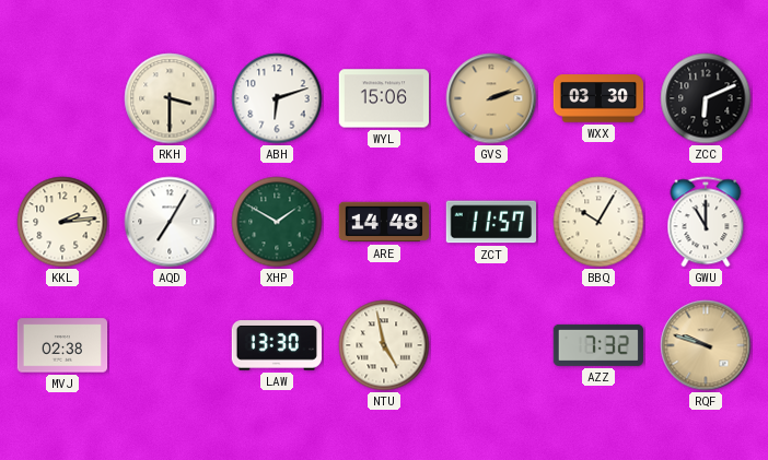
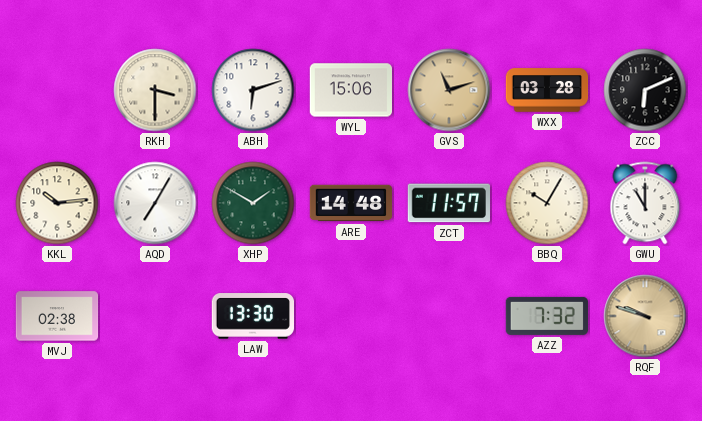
GVS: 2:12 -> 11:12 (449, 90)
WXX: 03:30 -> 03:28 (547, 90)
KKL: 2:14 -> 10:14 (57, 203)
NTU: 4:58 -> none (384, 345)
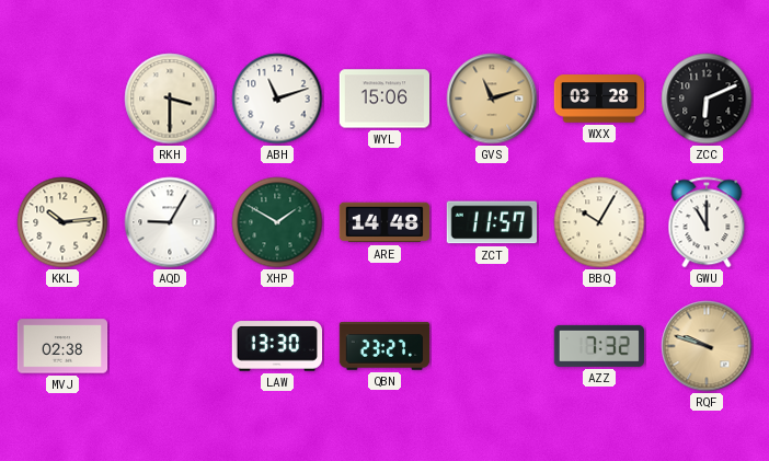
ABH: 6:12 -> 11:12 (277, 99)
AQD: 7:05 -> 9:05 (170, 222)
QBN: none -> 23:27 (384, 346)
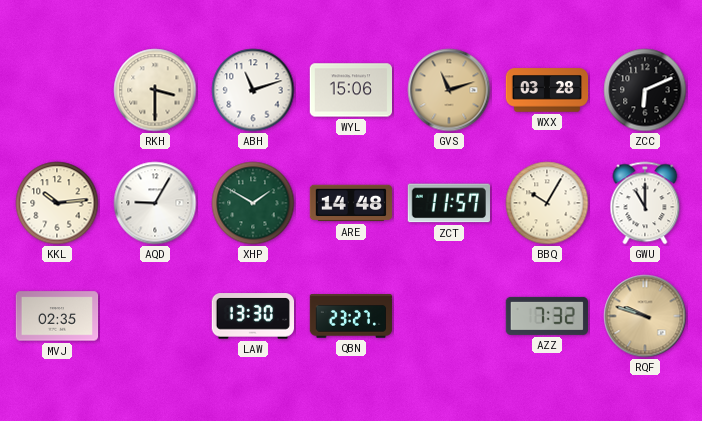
MVJ: 02:38 -> 02:35 (57, 316)
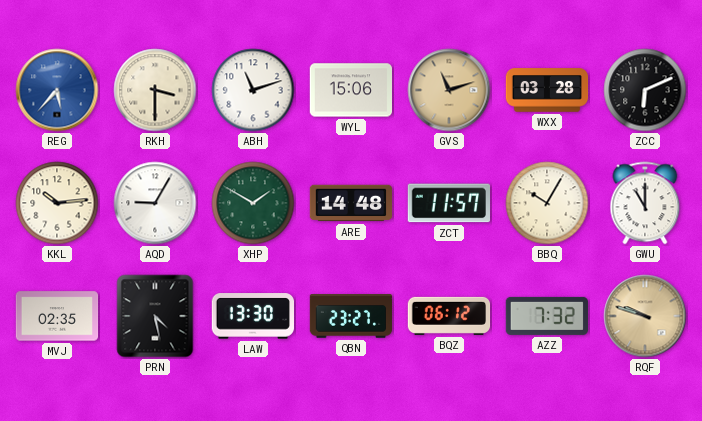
REG: none -> 5:37 (57, 90)
PRN: none -> 4:28 (155, 316)
BQZ: none -> 06:12 (449, 316)
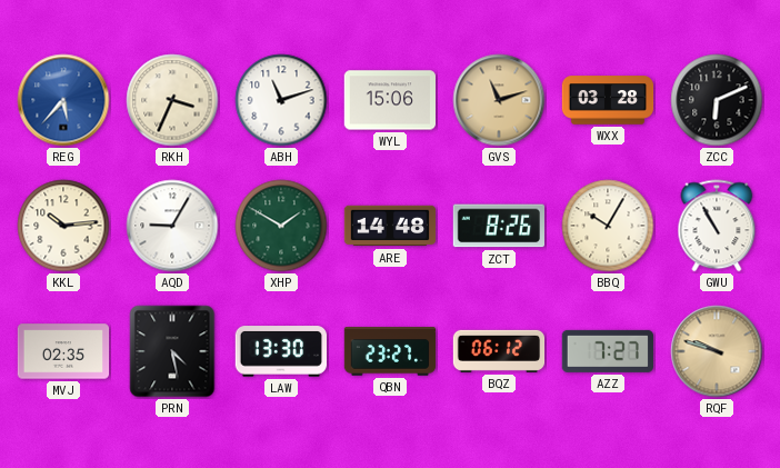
RKH: 3:30 -> 3:34 (172, 100)
ZCT: 11:57 -> 8:26 (498, 226)
GWU: 11:00 -> 10:55 (717, 226)
AZZ: 7:32 -> 7:27 (607, 351)
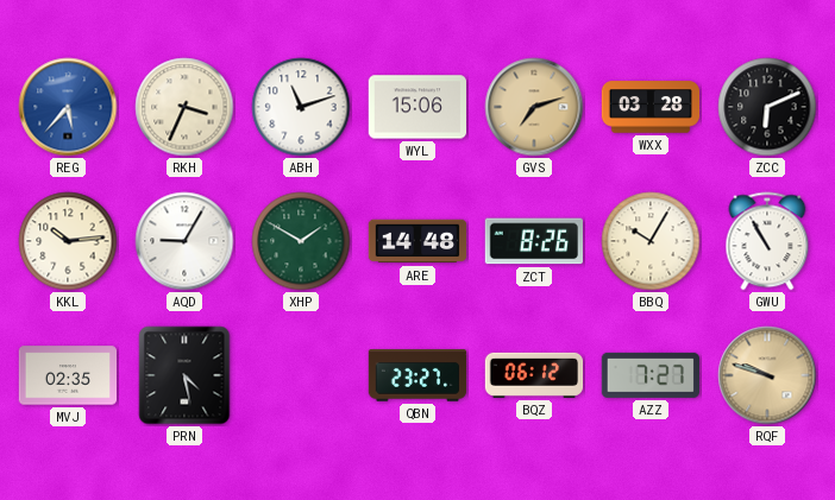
GVS: 11:12 -> 7:12 (534, 107)
LAW: 13:30 -> none (280, 351)
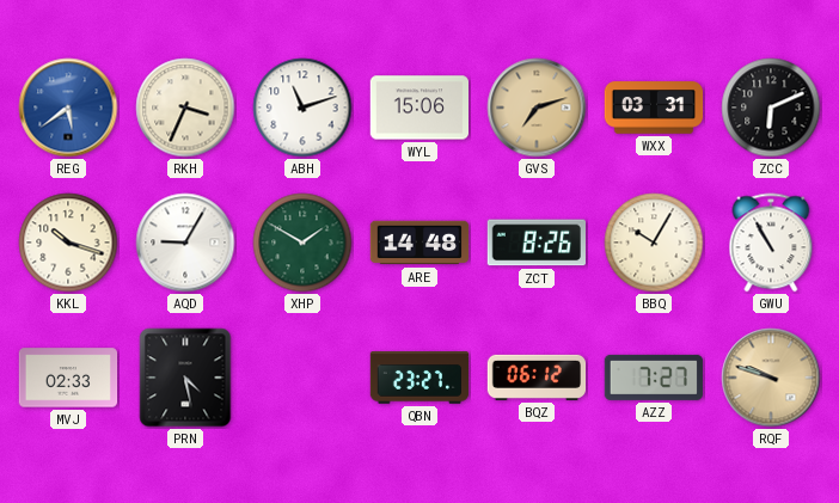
REG: 5:37 -> 5:39 (68, 108)
WXX: 03:28 -> 03:31 (654, 108)
KKL: 10:14 -> 10:18 (68, 243)
MVJ: 02:35 -> 02:33 (68, 378)
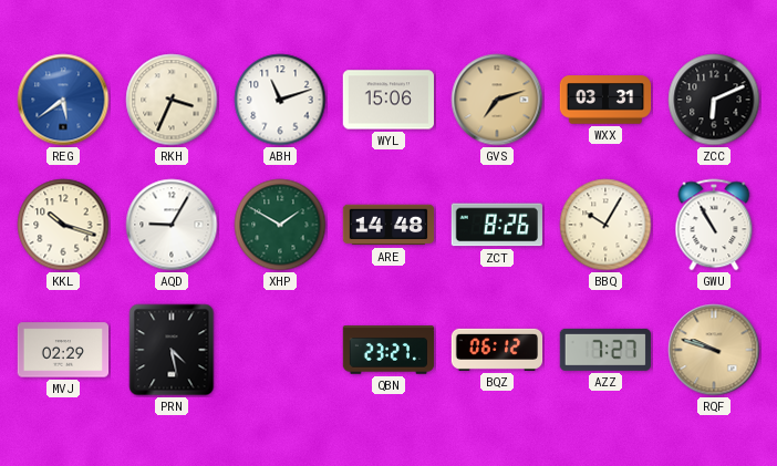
MVJ: 02:33 -> 02:29 (63, 350)
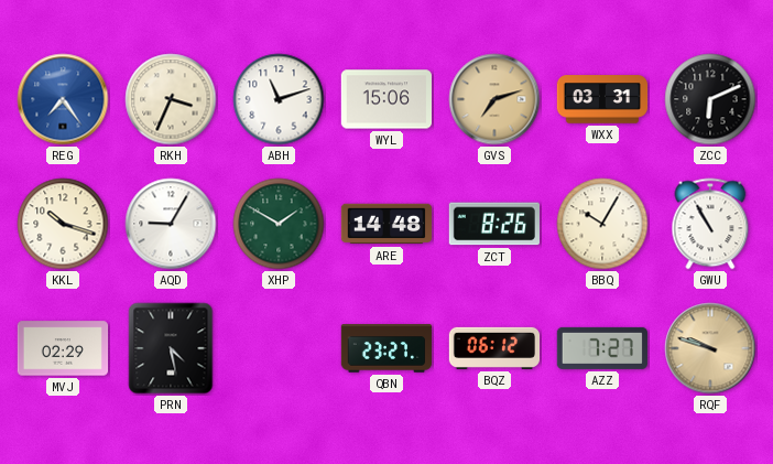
REG: 5:39 -> 7:24 (63, 99)
